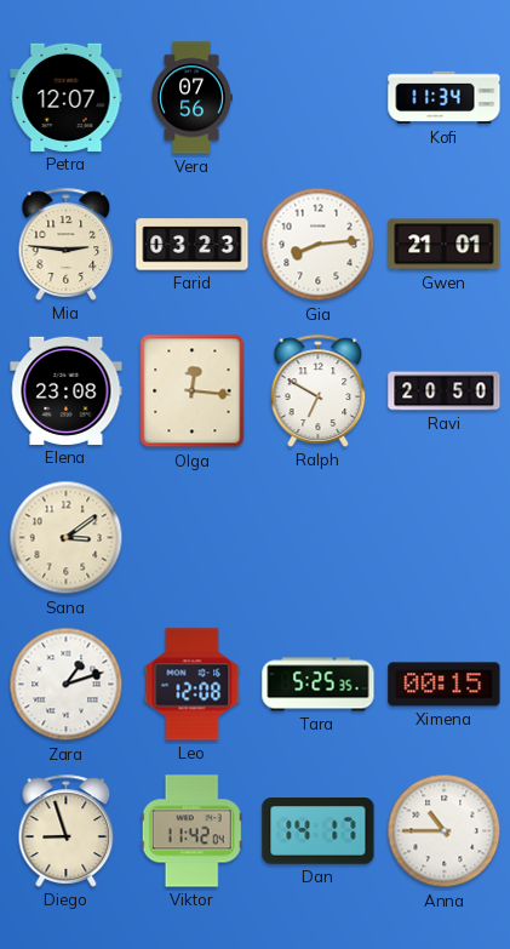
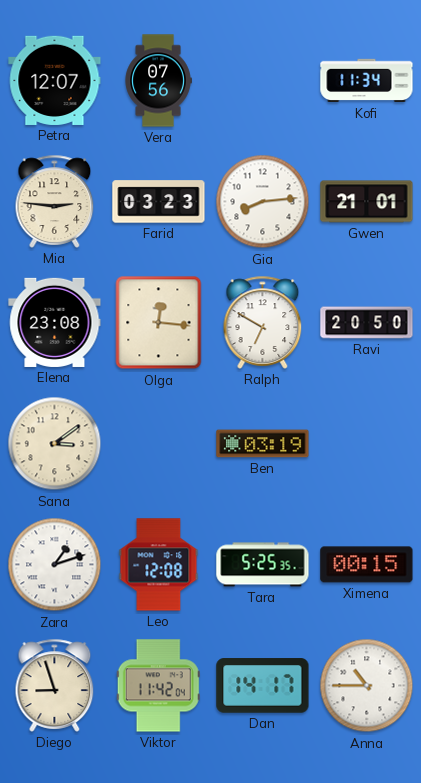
Ben: none -> 03:19 (263, 444)
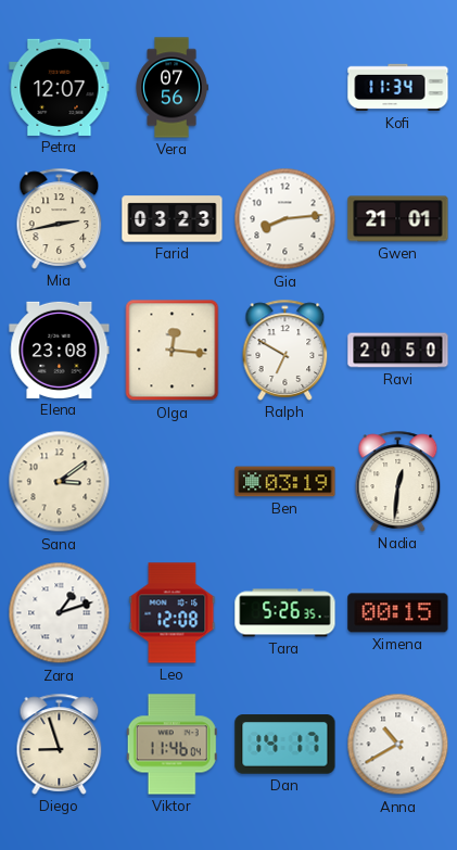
Mia: 2:46 -> 2:43 (60, 218)
Nadia: none -> 12:31 (398, 481)
Tara: 5:25 -> 5:26 (285, 613)
Viktor: 11:42 -> 11:46 (172, 745)
Anna: 10:45 -> 10:40 (398, 745)
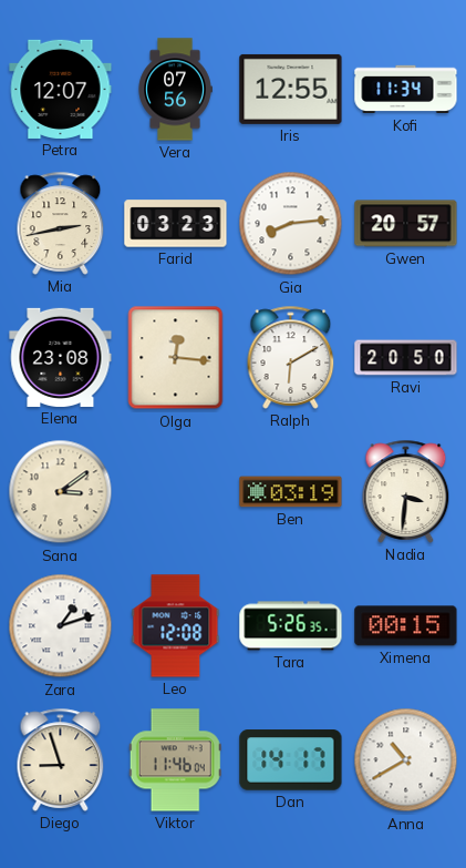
Iris: none -> 12:55 (291, 89)
Gwen: 21:01 -> 20:57 (406, 224)
Ralph: 6:50 -> 6:10 (291, 357)
Nadia: 12:31 -> 3:31 (406, 491)
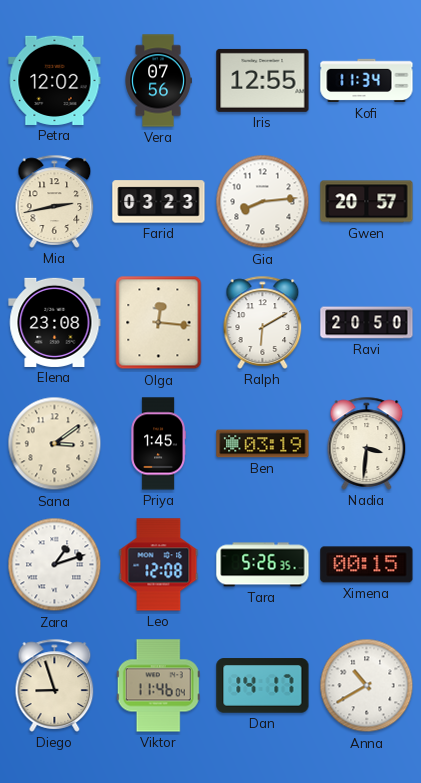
Petra: 12:07 -> 12:02 (55, 80)
Priya: none -> 1:45 (158, 444)
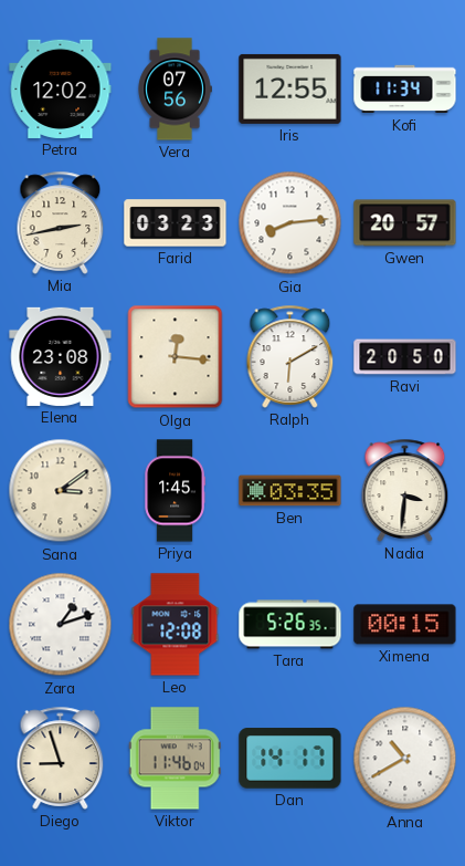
Ben: 03:19 -> 03:35 (290, 491)
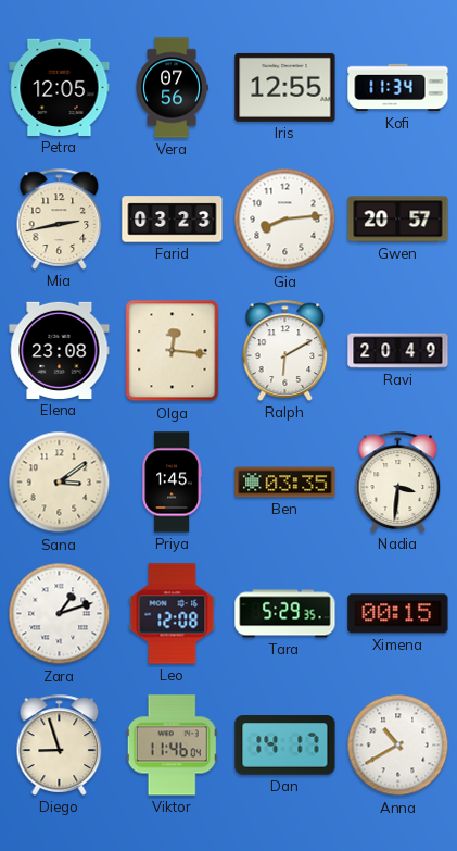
Petra: 12:02 -> 12:05 (60, 87)
Ravi: 20:50 -> 20:49 (398, 351)
Tara: 5:26 -> 5:29 (285, 614)
